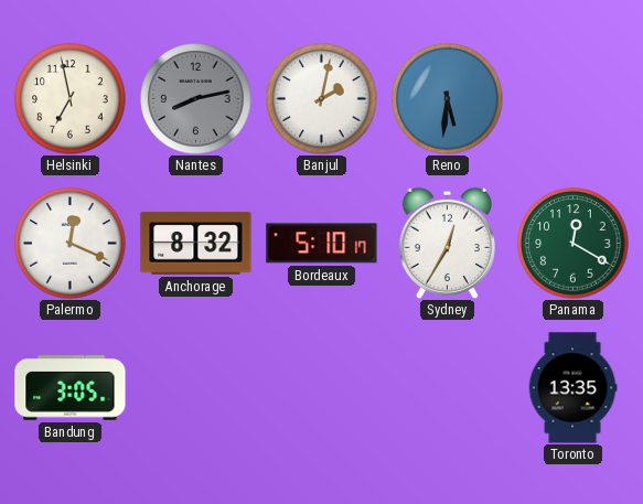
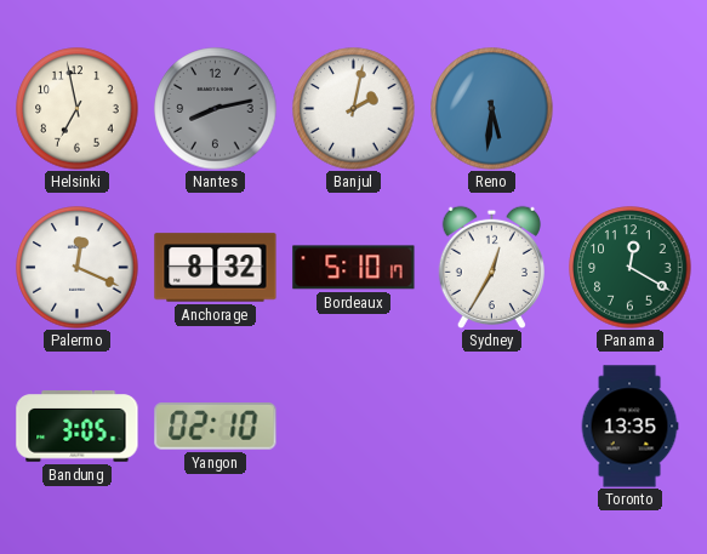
Yangon: none -> 02:10 (216, 427)
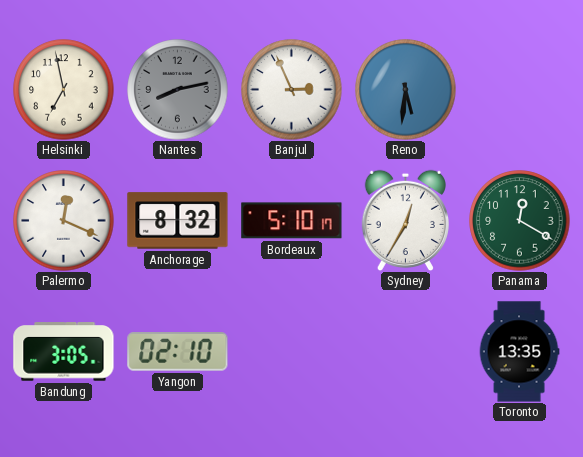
Banjul: 2:02 -> 2:56 (292, 90)
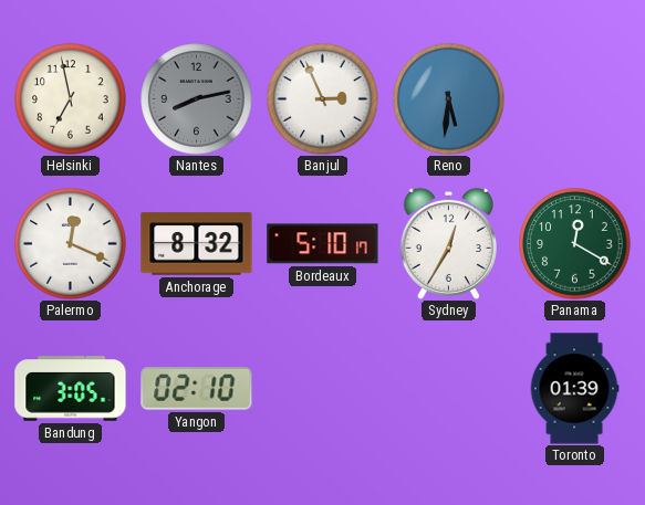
Toronto: 13:35 -> 01:39 (574, 389)
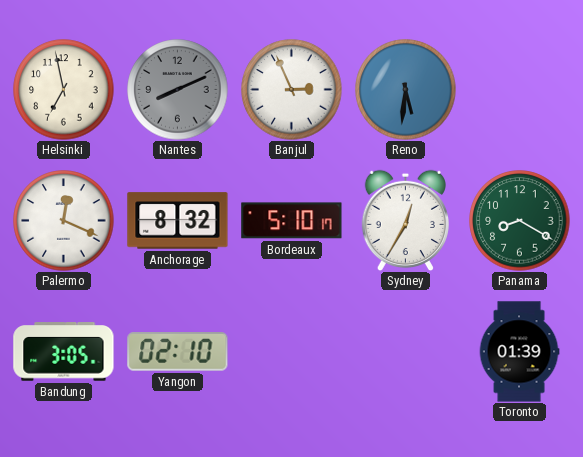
Nantes: 8:13 -> 8:11 (178, 90)
Panama: 12:20 -> 8:20 (520, 221)
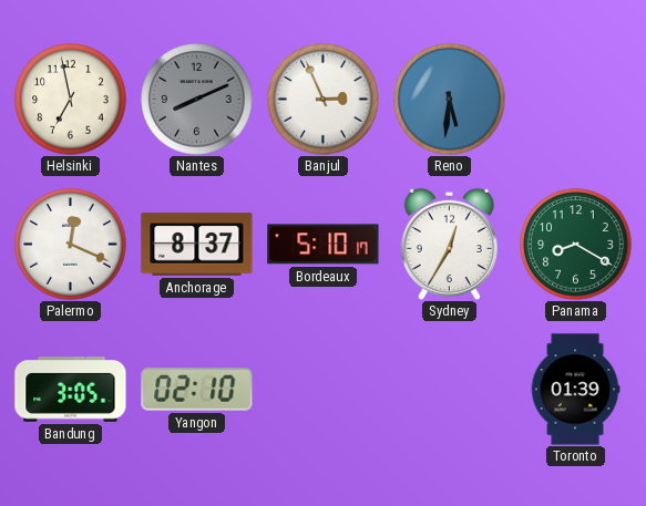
Anchorage: 8:32 -> 8:37 (197, 245)
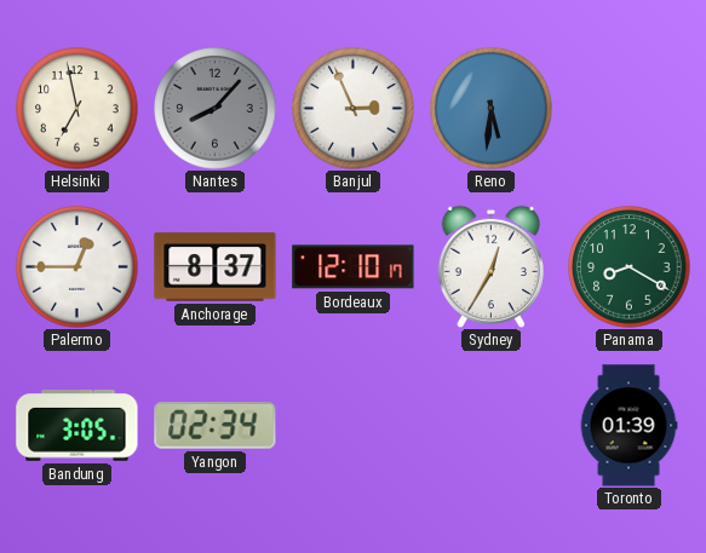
Nantes: 8:11 -> 8:07 (216, 109)
Palermo: 12:19 -> 12:45 (78, 267)
Bordeaux: 5:10 -> 12:10 (354, 267)
Yangon: 02:10 -> 02:34 (216, 426)
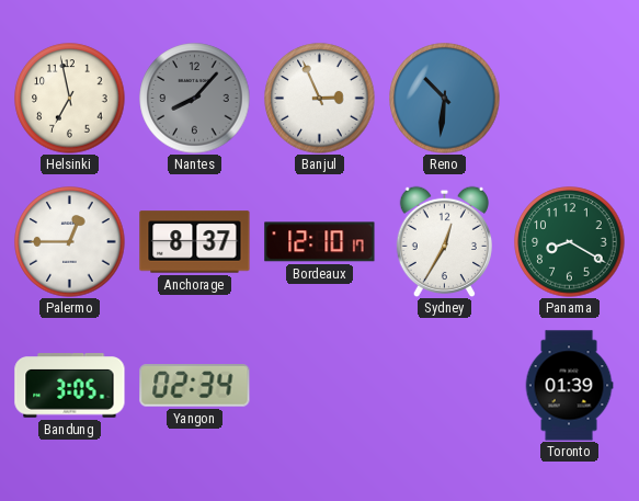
Reno: 5:31 -> 10:31 (445, 99)
